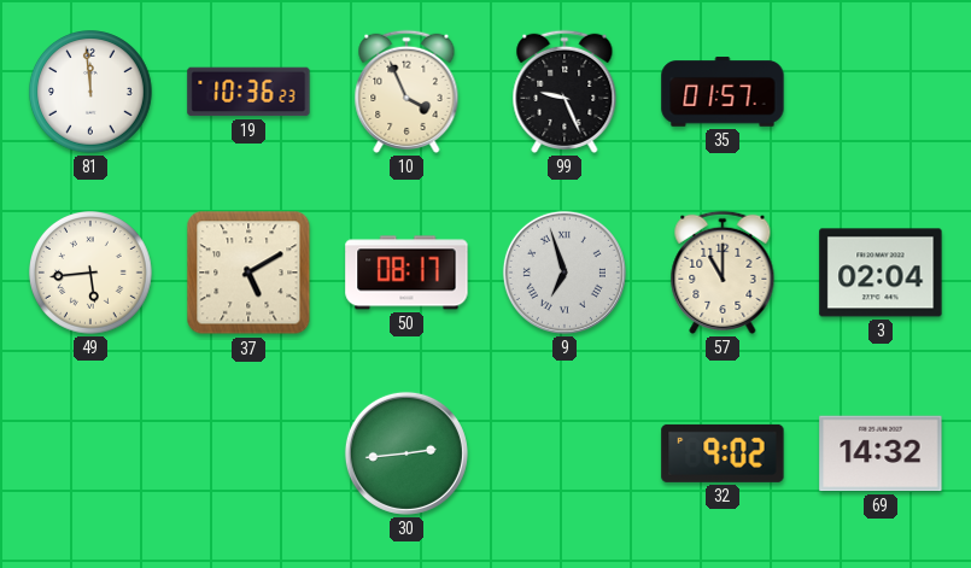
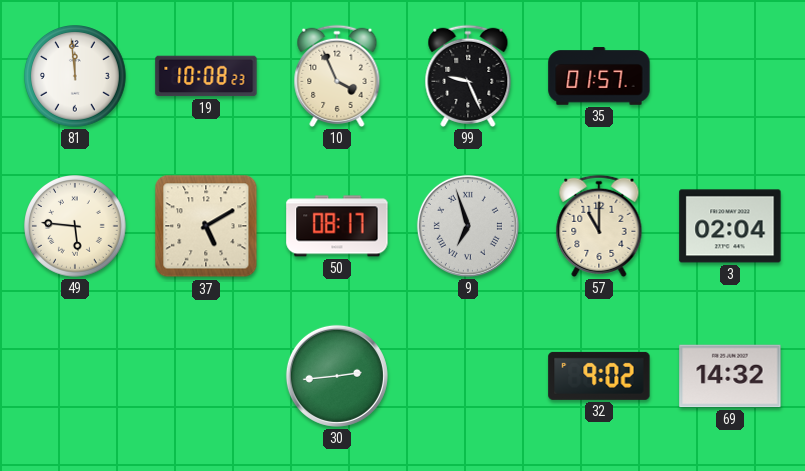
19: 10:36 -> 10:08 (206, 76)
49: 5:44 -> 5:46 (76, 227)
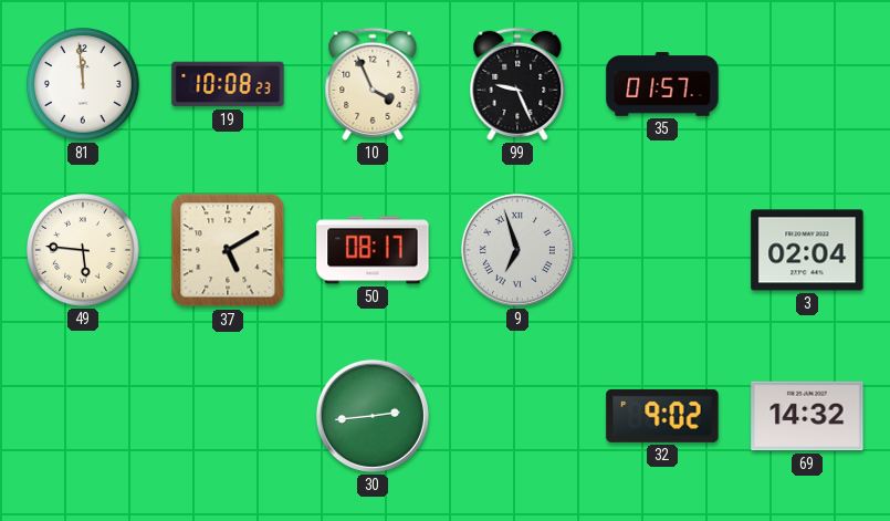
57: 11:00 -> none (599, 226)
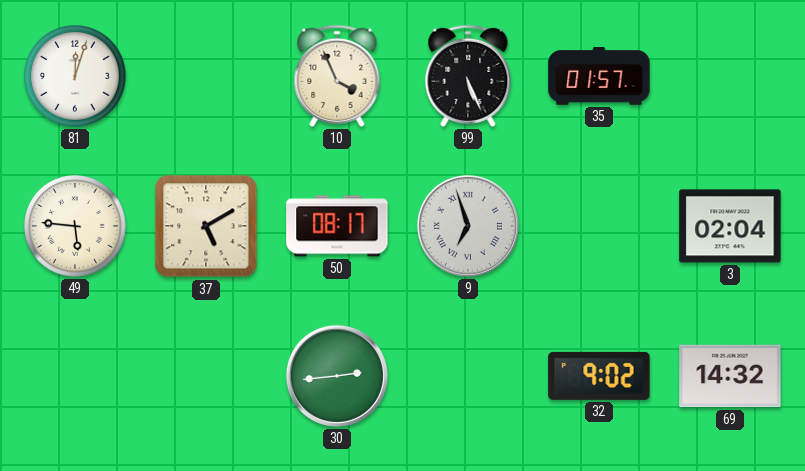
81: 11:59 -> 12:03 (76, 77)
19: 10:08 -> none (228, 84)
99: 9:26 -> 5:26 (468, 76)
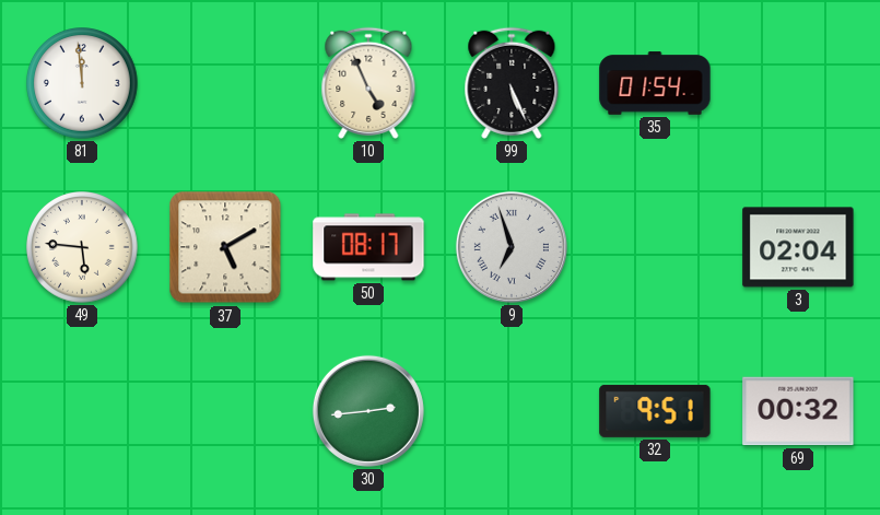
81: 12:03 -> 11:59 (83, 84)
10: 3:56 -> 4:56 (368, 83)
35: 01:57 -> 01:54 (655, 83)
32: 9:02 -> 9:51 (655, 411)
69: 14:32 -> 00:32 (798, 411)
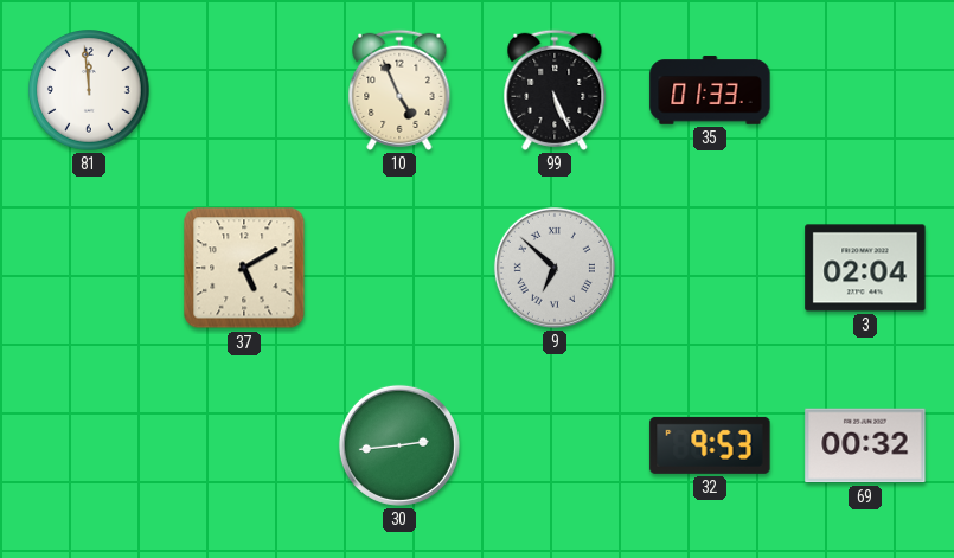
35: 01:54 -> 01:33 (710, 90)
49: 5:46 -> none (83, 248)
50: 08:17 -> none (368, 247)
9: 6:57 -> 6:52 (555, 268)
32: 9:51 -> 9:53 (710, 445)
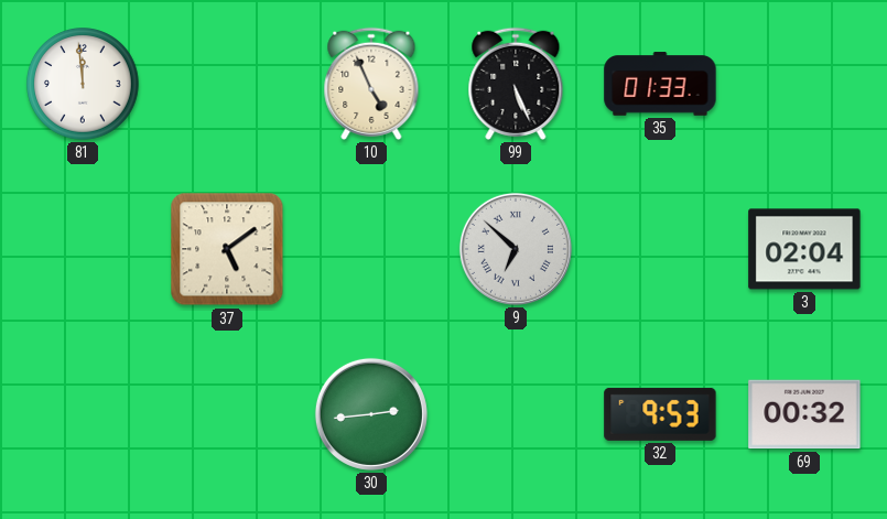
37: 5:10 -> 5:09 (227, 249)
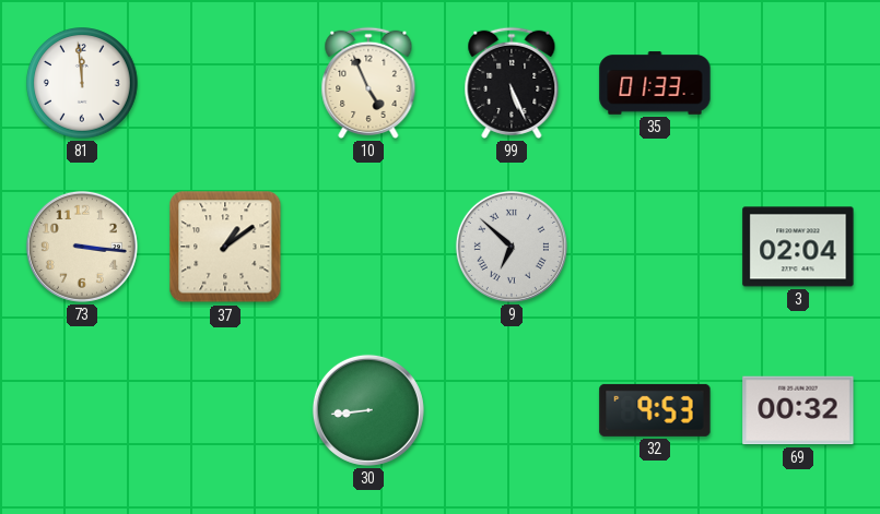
73: none -> 3:16 (82, 247)
37: 5:09 -> 1:09 (225, 247)
30: 2:44 -> 8:44 (368, 410)
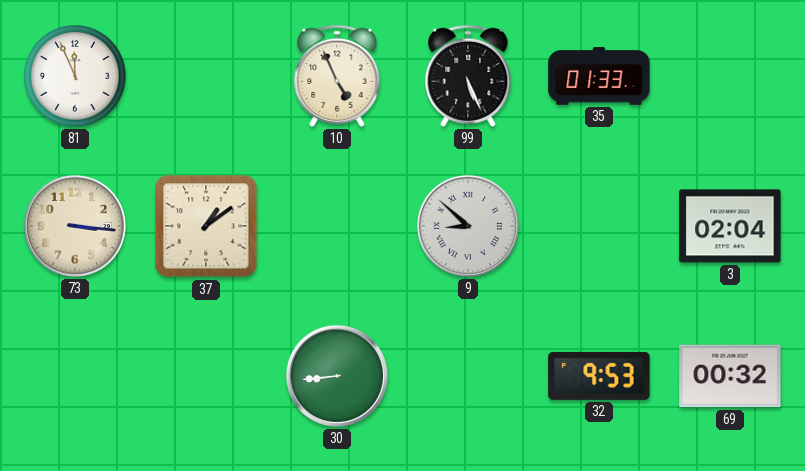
81: 11:59 -> 11:56 (76, 77)
9: 6:52 -> 8:52 (468, 226)
